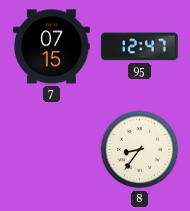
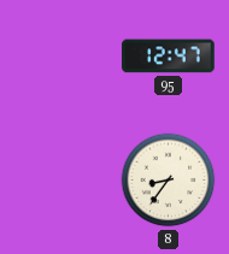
7: 07:15 -> none (52, 47)
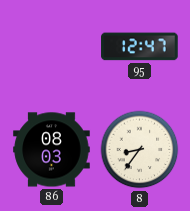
86: none -> 08:03 (52, 150)
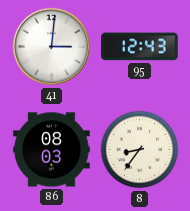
41: none -> 3:01 (52, 47)
95: 12:47 -> 12:43 (140, 47)
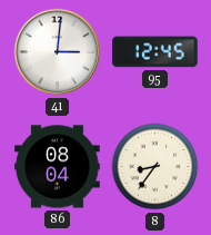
95: 12:43 -> 12:45 (155, 52)
86: 08:03 -> 08:04 (58, 167)
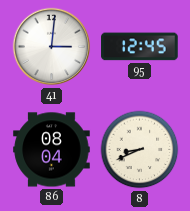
8: 8:36 -> 8:41 (140, 150)
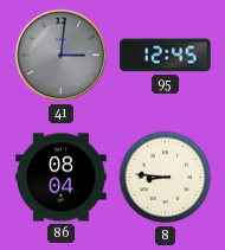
41 dial: white -> grey (62, 56)
8: 8:41 -> 8:46 (166, 178)
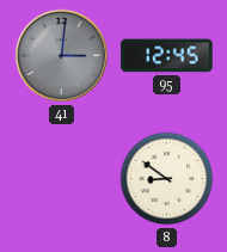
86: 08:04 -> none (62, 178)
8: 8:46 -> 8:51 (167, 179)
